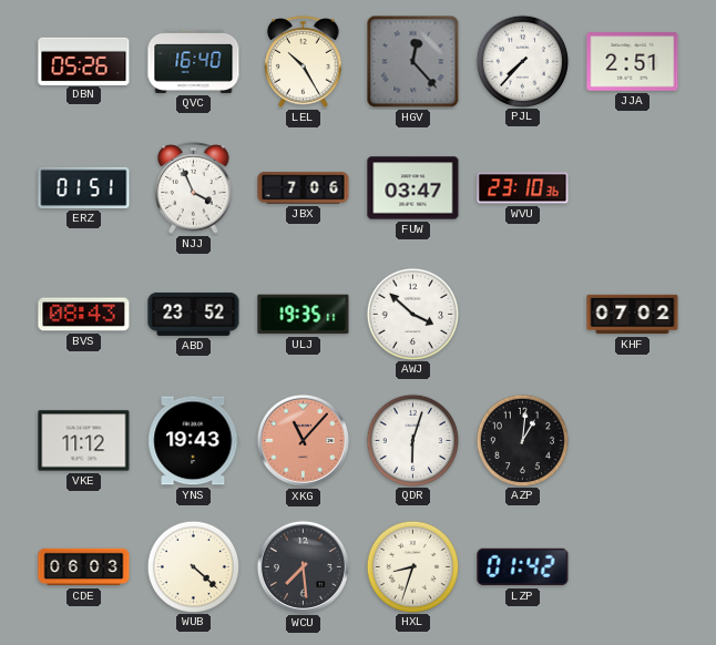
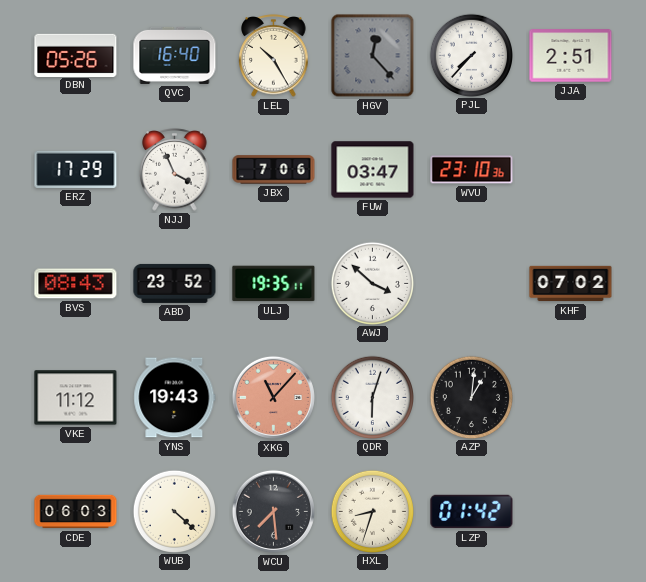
ERZ: 01:51 -> 17:29 (76, 169)
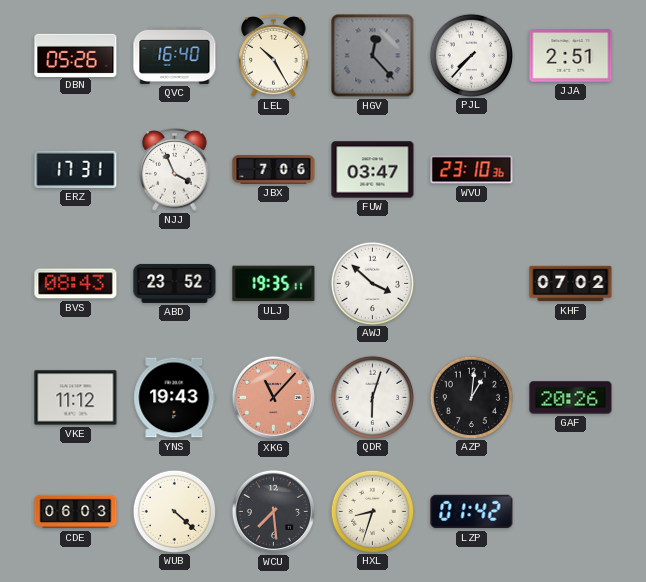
ERZ: 17:29 -> 17:31 (76, 169)
GAF: none -> 20:26 (571, 398)
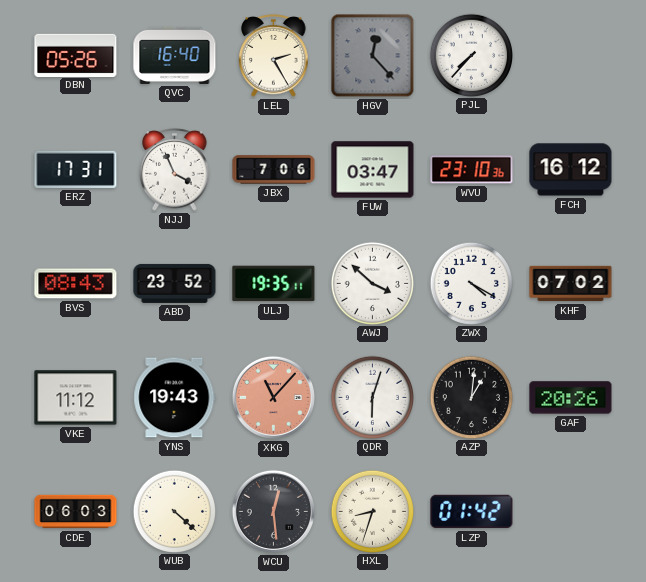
LEL: 10:25 -> 2:25 (274, 56)
JJA: 2:51 -> none (571, 56)
FCH: none -> 16:12 (571, 170)
ZWX: none -> 4:20 (471, 283)
WCU: 7:29 -> 12:29 (273, 511)
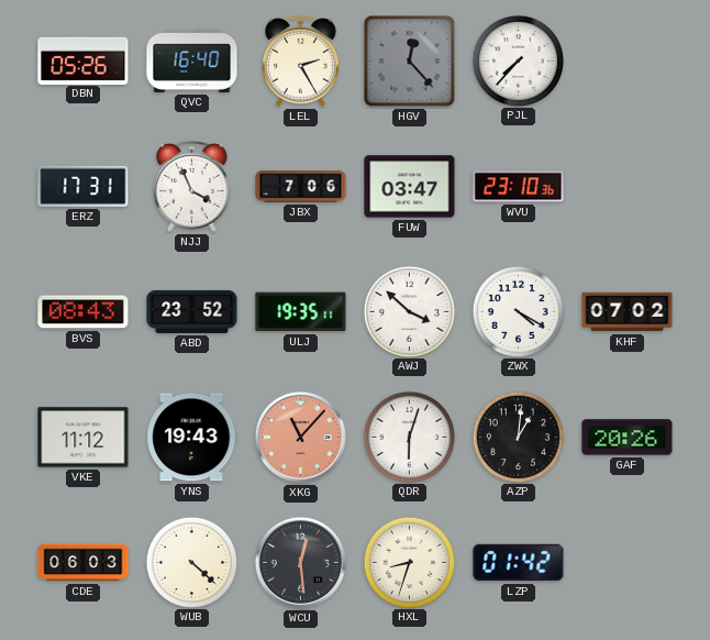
FCH: 16:12 -> none (571, 170)
